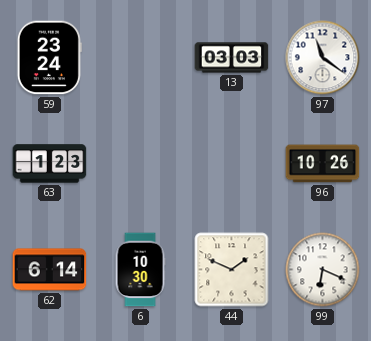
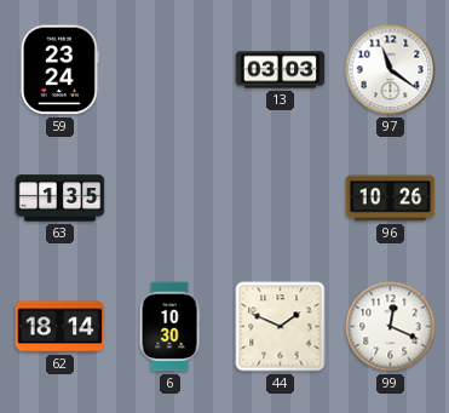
63: 1:23 -> 1:35 (61, 199)
62: 6:14 -> 18:14 (61, 327)
99: 6:19 -> 12:19 (391, 327)
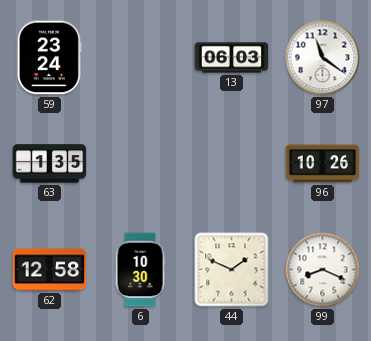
13: 03:03 -> 06:03 (232, 58)
62: 18:14 -> 12:58 (50, 270)
99: 12:19 -> 8:19 (323, 270)
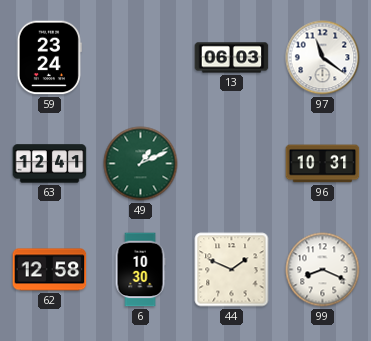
63: 1:35 -> 12:41 (50, 164)
49: none -> 1:11 (141, 164)
96: 10:26 -> 10:31 (323, 164)
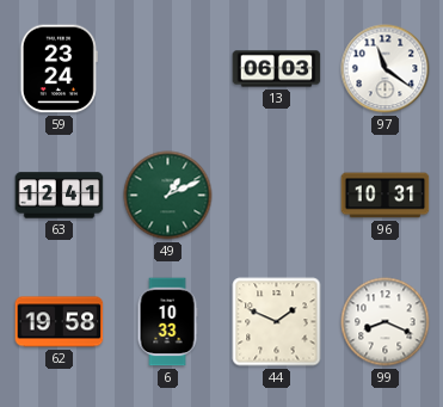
62: 12:58 -> 19:58 (60, 322)
6: 10:30 -> 10:33 (167, 322)
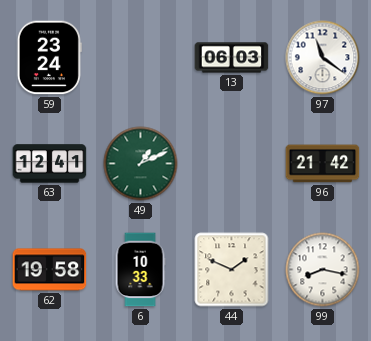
96: 10:31 -> 21:42 (323, 164)
99: 8:19 -> 8:17 (323, 270)
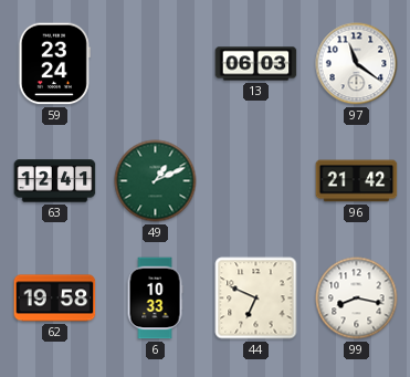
44: 1:49 -> 6:49 (256, 299)
